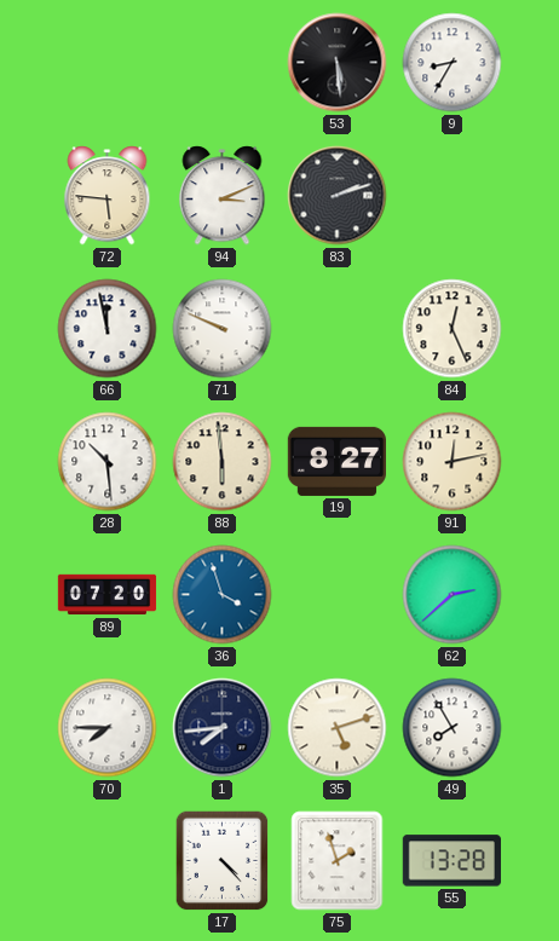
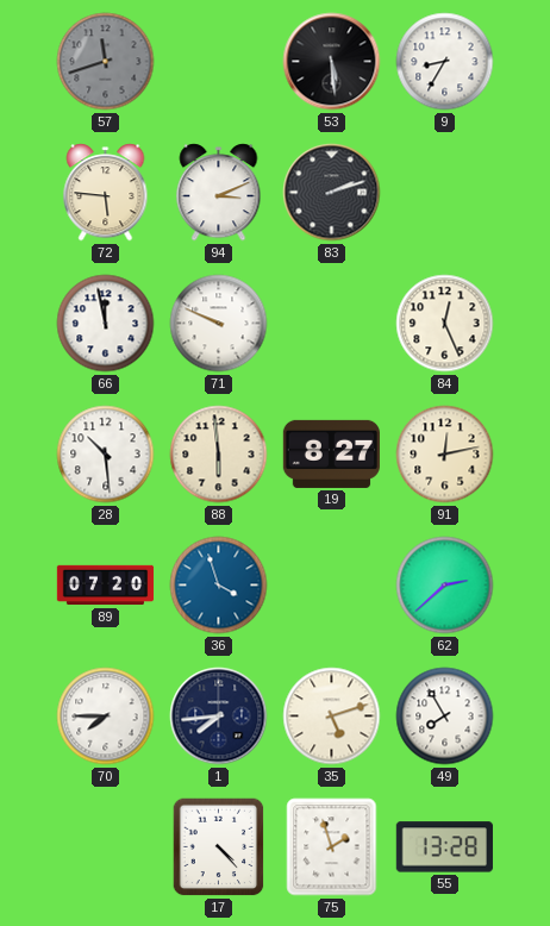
57: none -> 11:42 (106, 62)
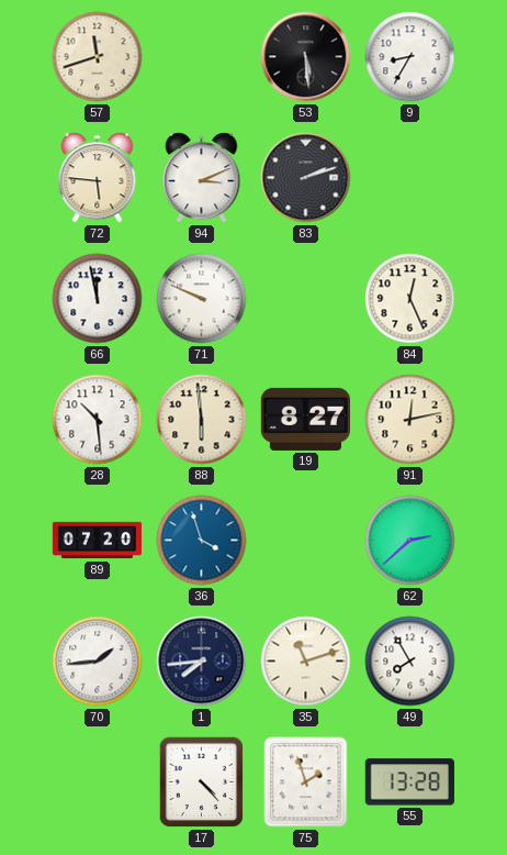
57 dial: grey -> cream (98, 57)
70: 7:45 -> 1:44 (98, 662)
35: 5:12 -> 11:12 (306, 662)
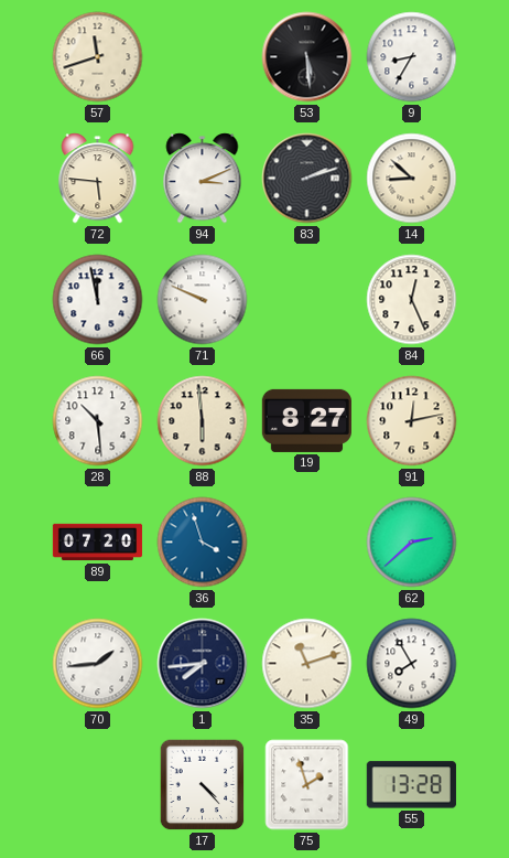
14: none -> 8:52 (412, 179)
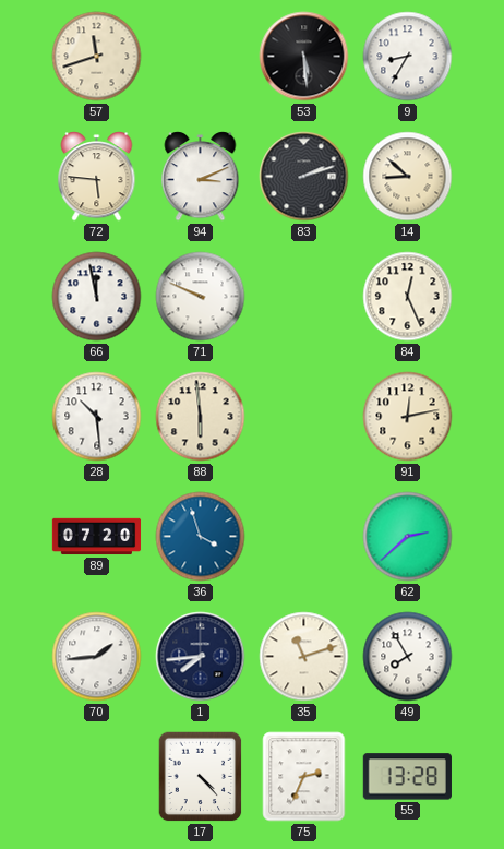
19: 8:27 -> none (306, 420)
75: 1:57 -> 2:34 (304, 777)
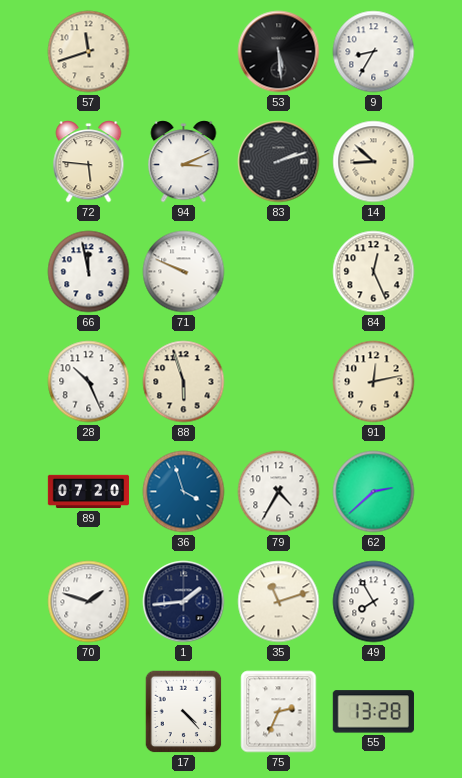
28: 10:29 -> 10:26 (89, 382)
88: 5:59 -> 5:57 (184, 382)
79: none -> 4:35 (279, 492)
70: 1:44 -> 1:48 (89, 602)
1: 7:44 -> 1:44 (184, 602)
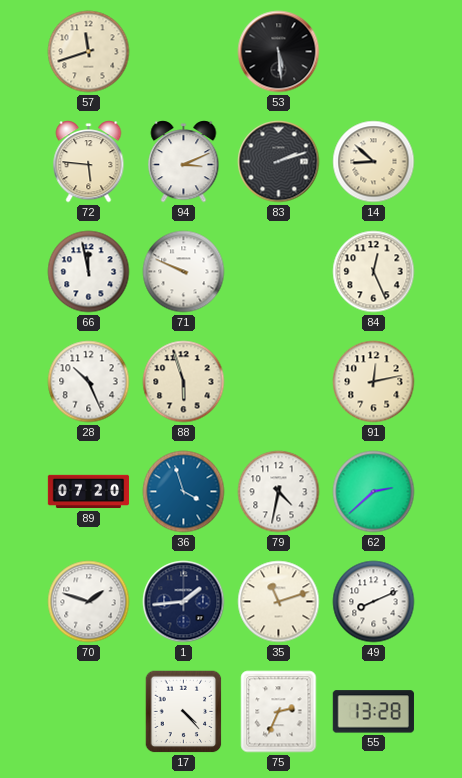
9: 8:35 -> none (374, 52)
79: 4:35 -> 4:32 (279, 492)
49: 7:55 -> 8:11 (374, 602)
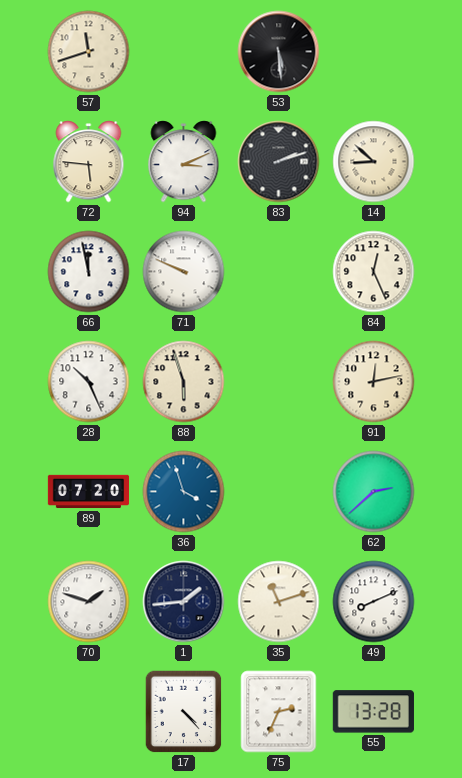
79: 4:32 -> none (279, 492)
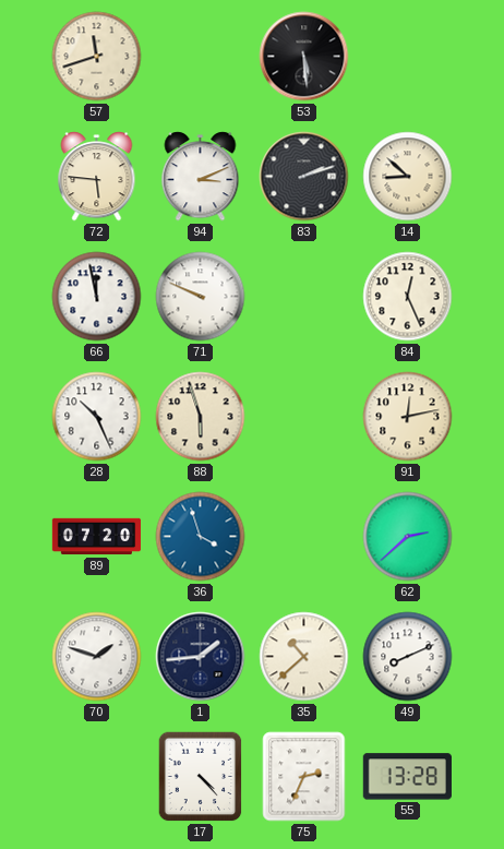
35: 11:12 -> 10:38 (304, 657)
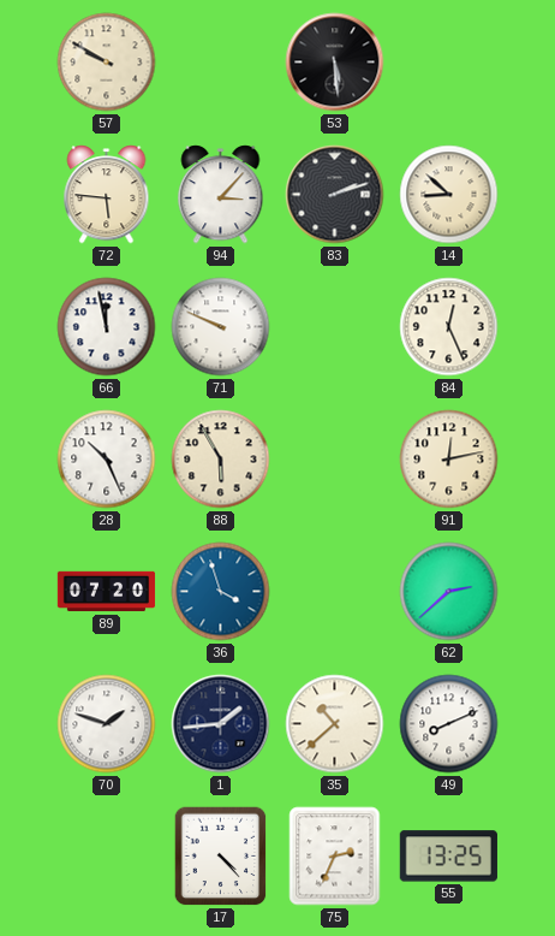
57: 11:42 -> 9:50 (107, 63)
94: 3:11 -> 3:07 (221, 195)
88: 5:57 -> 5:55 (221, 460)
55: 13:28 -> 13:25 (448, 857)
